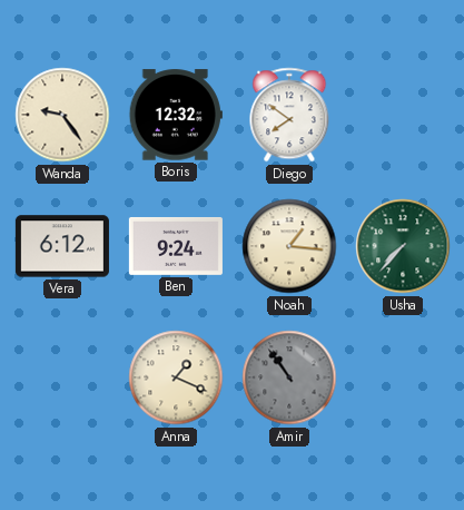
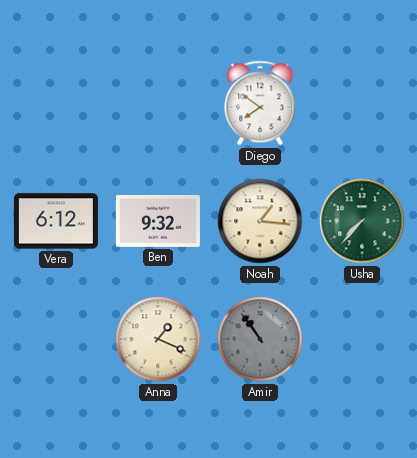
Wanda: 9:24 -> none (62, 115)
Boris: 12:32 -> none (176, 115)
Ben: 9:24 -> 9:32 (158, 221)
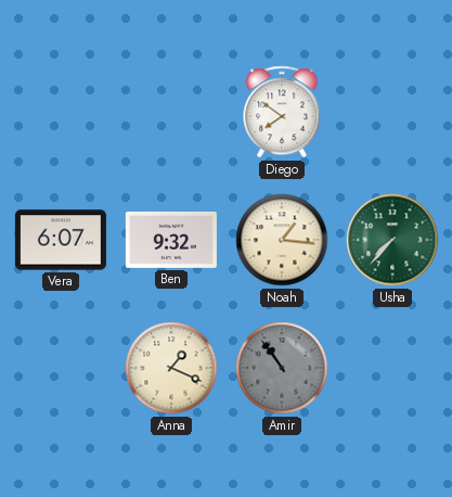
Vera: 6:12 -> 6:07 (61, 240)
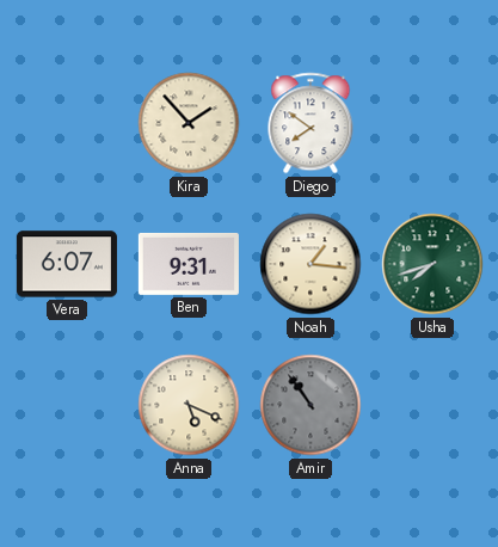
Kira: none -> 1:53 (189, 123)
Ben: 9:32 -> 9:31 (189, 264)
Usha: 7:37 -> 7:42 (432, 264)
Anna: 1:19 -> 5:19 (189, 405)
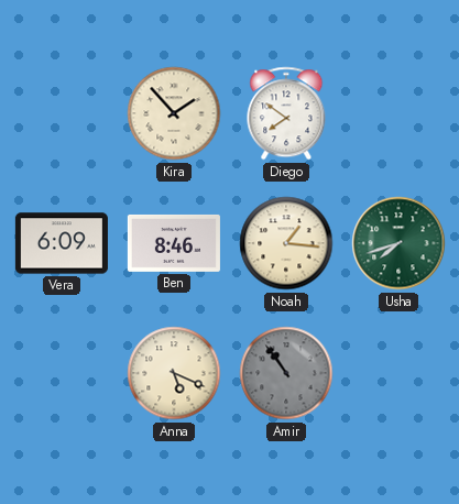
Vera: 6:07 -> 6:09 (62, 243)
Ben: 9:31 -> 8:46 (174, 243)
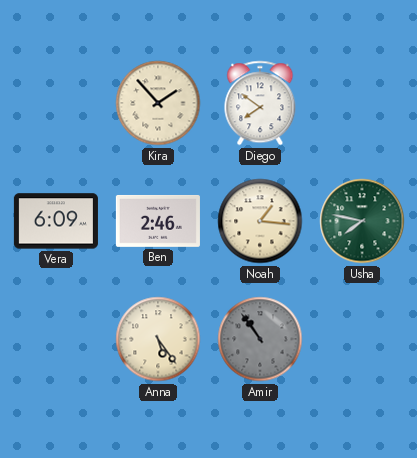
Ben: 8:46 -> 2:46 (158, 221)
Usha: 7:42 -> 7:47 (362, 221)
Anna: 5:19 -> 5:24 (158, 339)
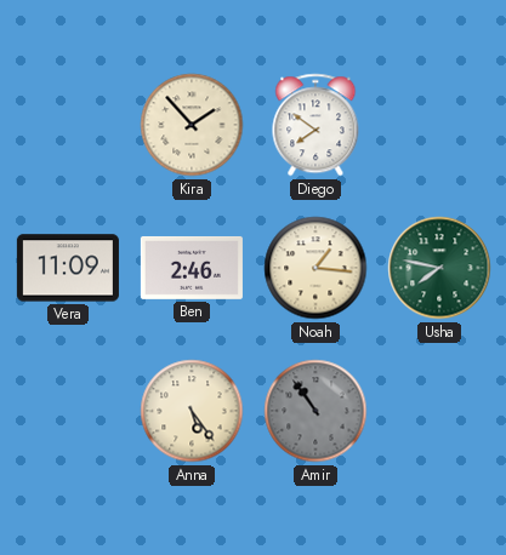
Vera: 6:09 -> 11:09 (68, 268)
